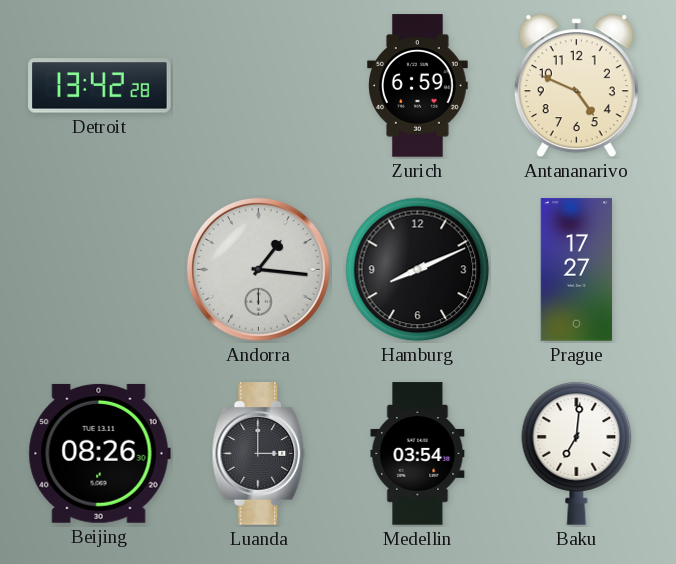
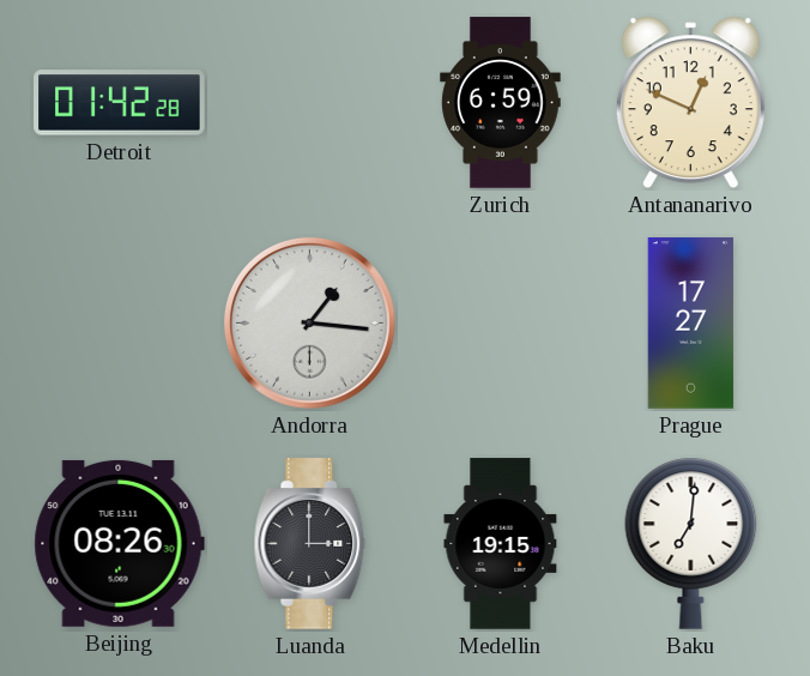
Detroit: 13:42 -> 01:42 (120, 103)
Antananarivo: 4:49 -> 12:49 (690, 103)
Hamburg: 8:11 -> none (418, 270)
Medellin: 03:54 -> 19:15 (501, 544)
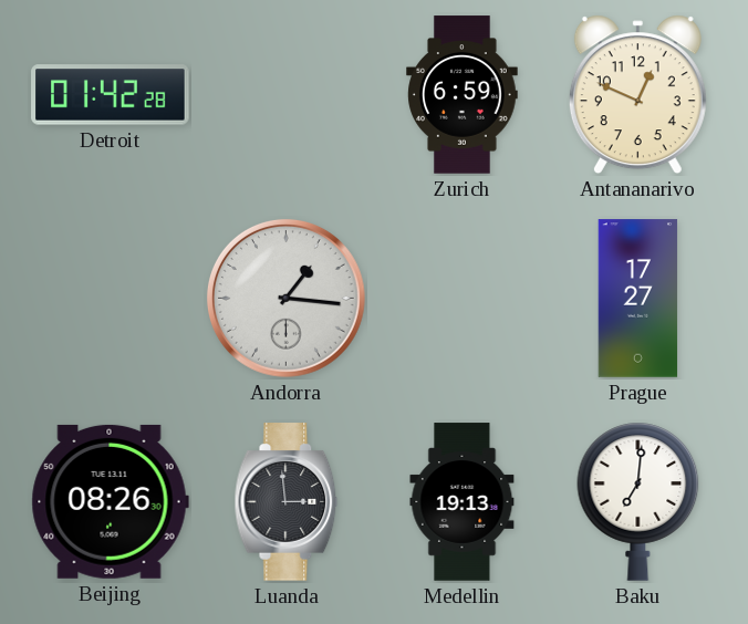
Luanda: 3:00 -> 2:59 (287, 502)
Medellin: 19:15 -> 19:13 (463, 502)
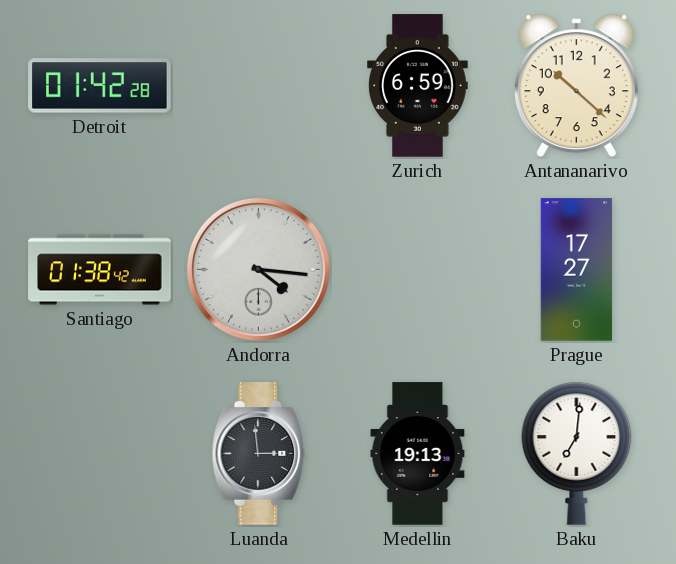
Antananarivo: 12:49 -> 10:22 (576, 86)
Santiago: none -> 01:38 (100, 270)
Andorra: 1:16 -> 4:16 (258, 269)
Beijing: 08:26 -> none (110, 501)
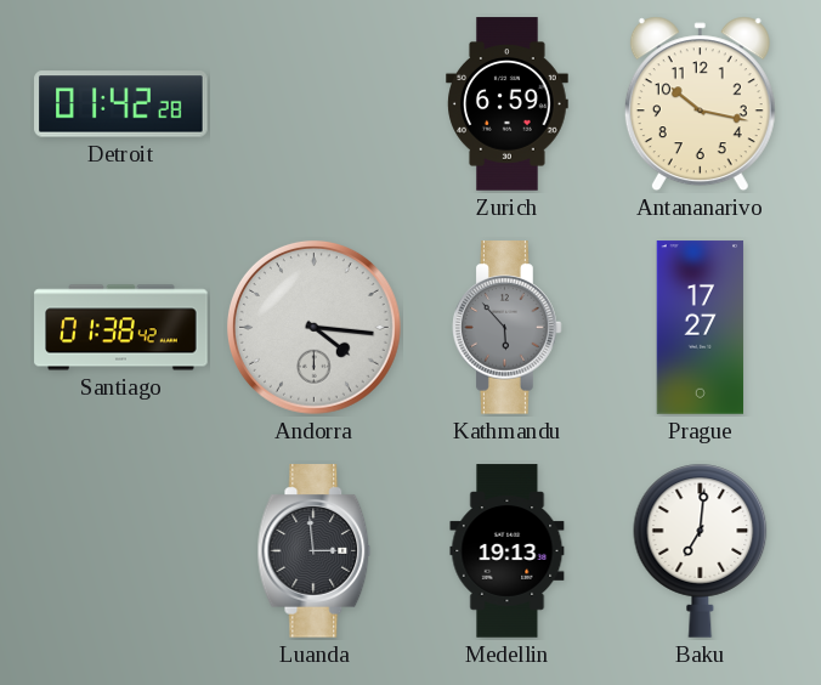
Antananarivo: 10:22 -> 10:17 (700, 104)
Kathmandu: none -> 5:53 (508, 328)
